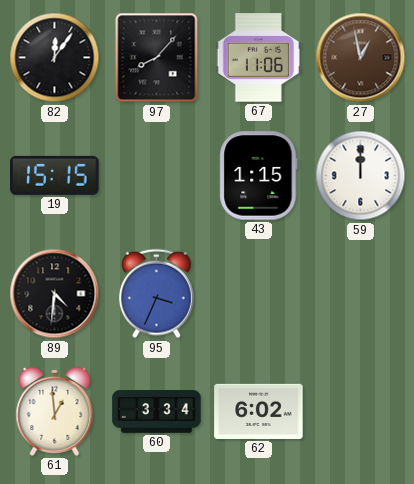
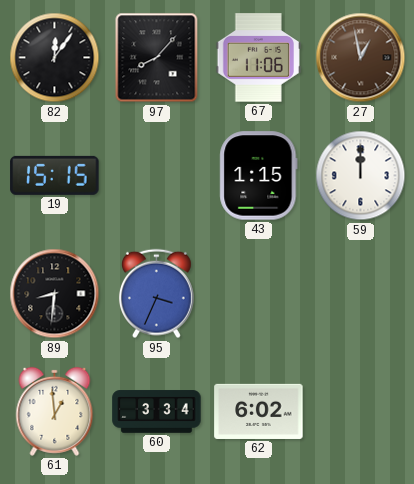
89: 4:31 -> 8:31 (55, 294)
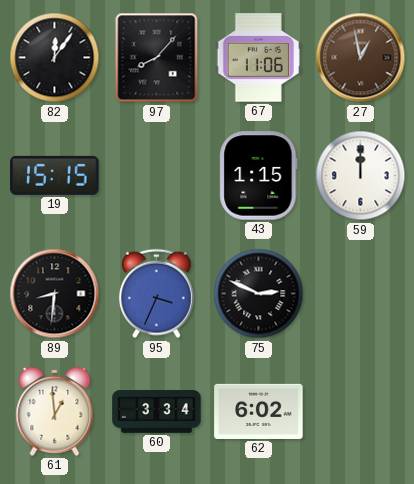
75: none -> 2:49 (259, 294)
